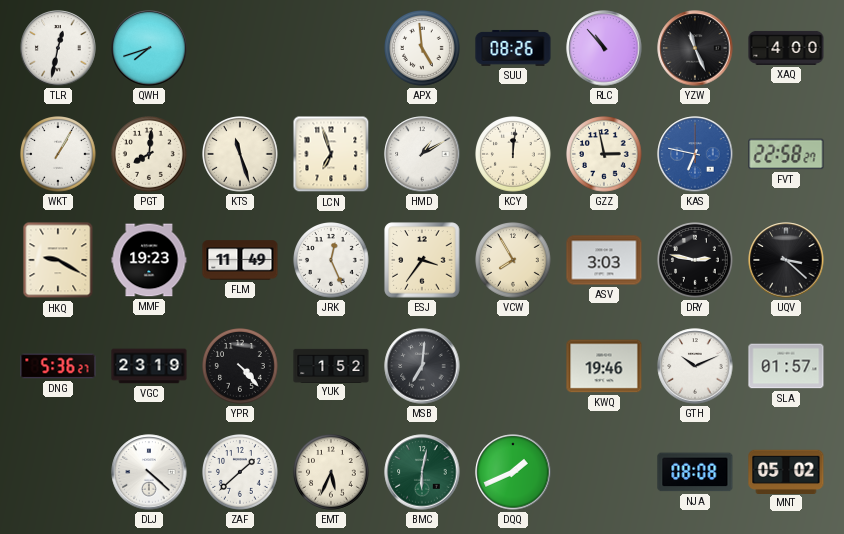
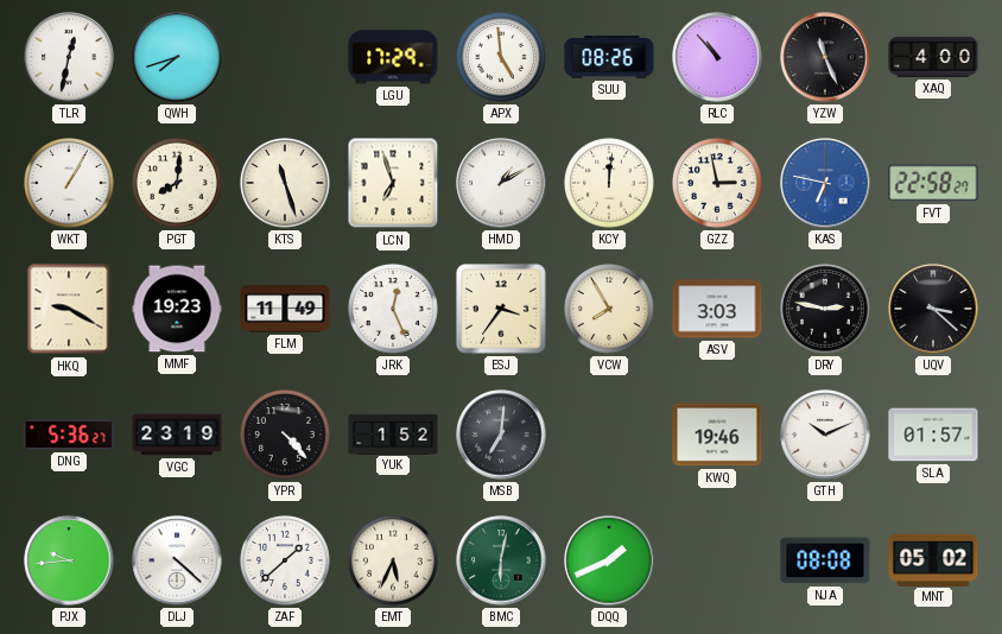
LGU: none -> 17:29 (393, 57)
PJX: none -> 9:44 (69, 560)
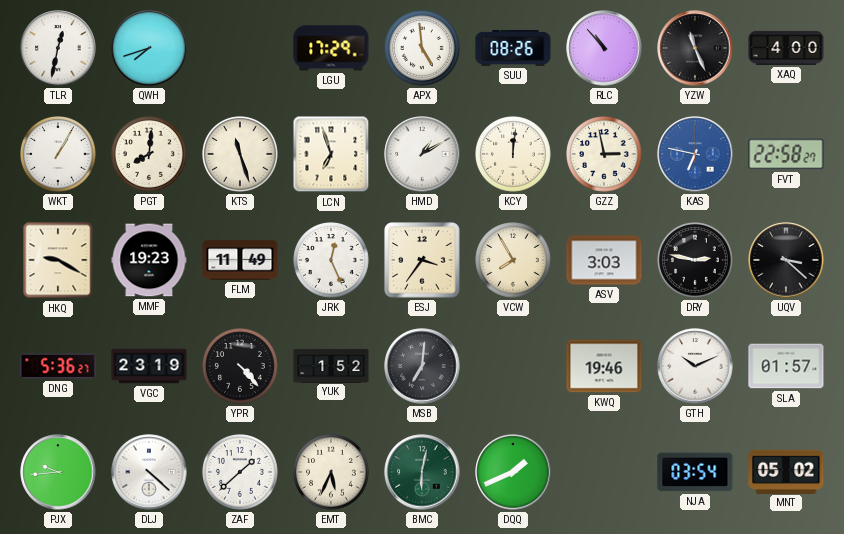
NJA: 08:08 -> 03:54 (695, 472)
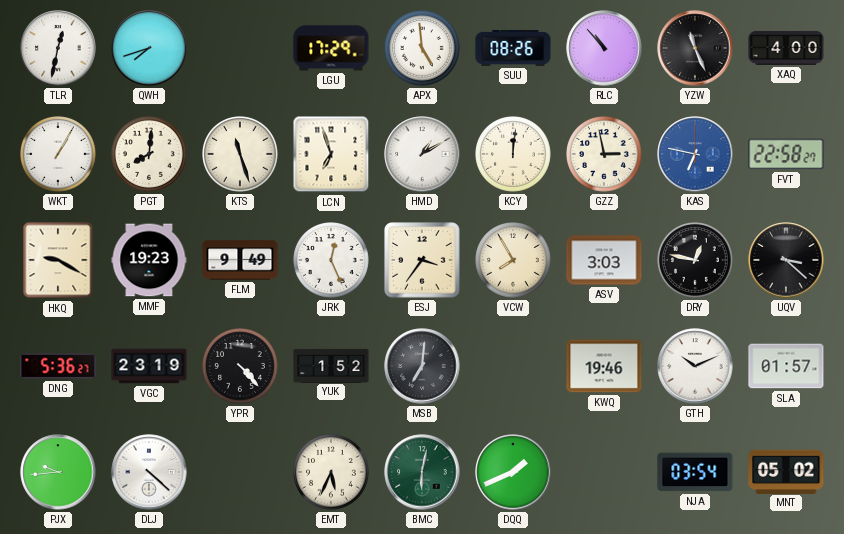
FLM: 11:49 -> 9:49 (240, 260)
DRY: 2:47 -> 12:47 (696, 261)
ZAF: 1:38 -> none (241, 473)
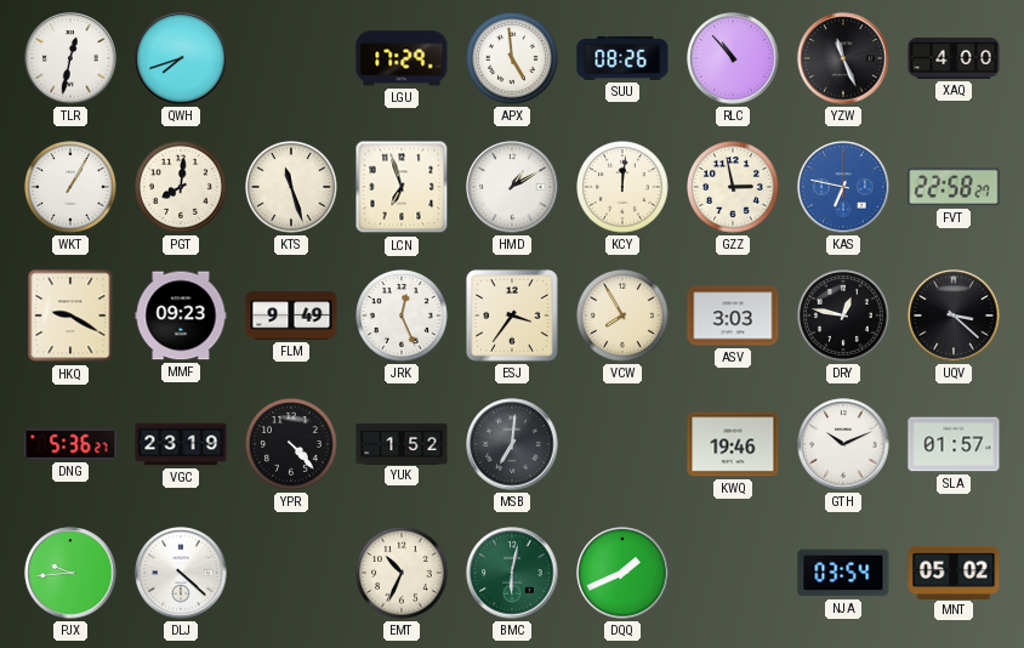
MMF: 19:23 -> 09:23 (181, 316)
EMT: 5:34 -> 10:34 (403, 574)
